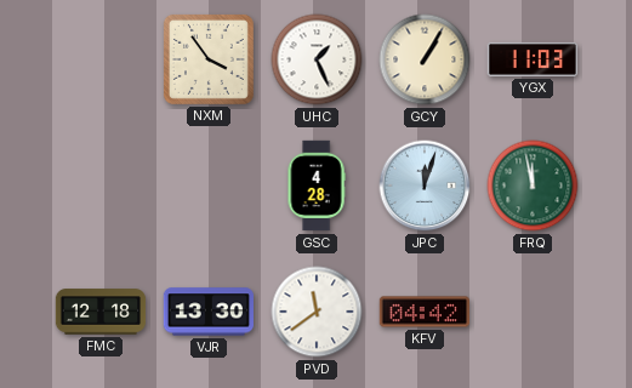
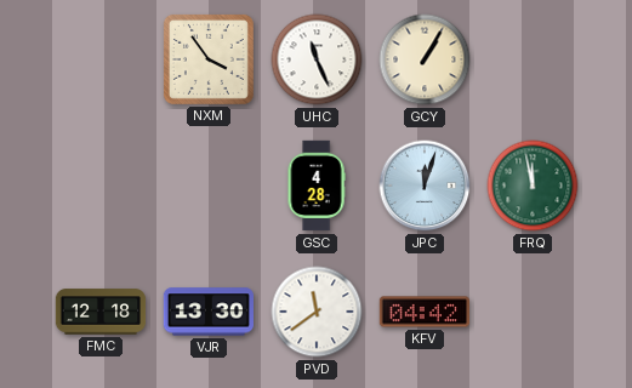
UHC: 1:26 -> 11:26 (317, 59)
YGX: 11:03 -> none (533, 59)
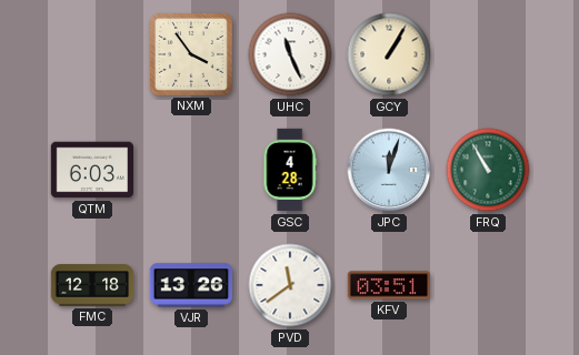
QTM: none -> 6:03 (91, 170)
FRQ: 11:58 -> 10:55 (488, 170)
VJR: 13:30 -> 13:26 (190, 285)
KFV: 04:42 -> 03:51 (388, 285)
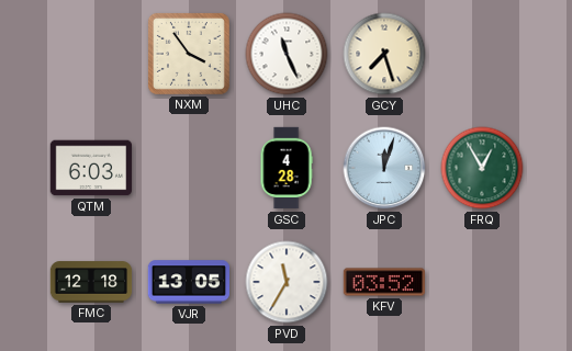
GCY: 1:05 -> 7:27 (384, 54)
FRQ: 10:55 -> 12:55 (482, 168)
VJR: 13:26 -> 13:05 (188, 282)
PVD: 11:39 -> 11:35 (287, 282)
KFV: 03:51 -> 03:52 (383, 282)
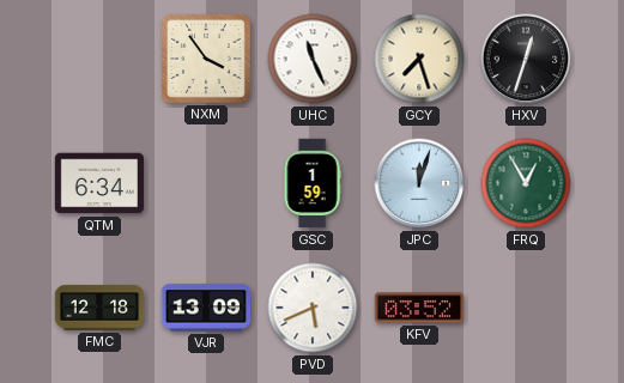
HXV: none -> 12:33 (526, 59)
QTM: 6:03 -> 6:34 (98, 183)
GSC: 4:28 -> 1:59 (313, 183)
VJR: 13:05 -> 13:09 (205, 308)
PVD: 11:35 -> 5:41 (313, 308)
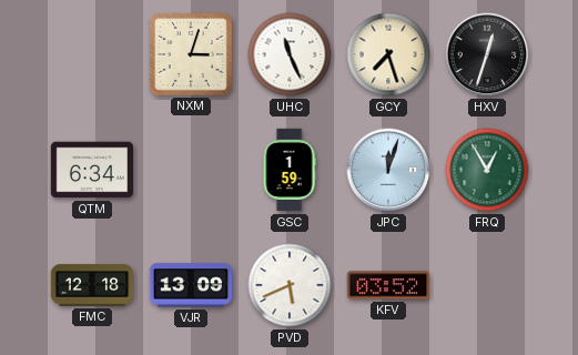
NXM: 3:54 -> 3:03 (191, 54)
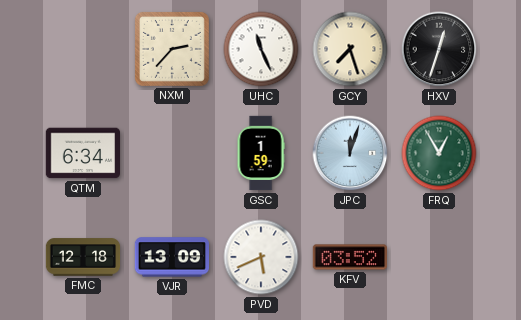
NXM: 3:03 -> 2:37 (172, 49)
